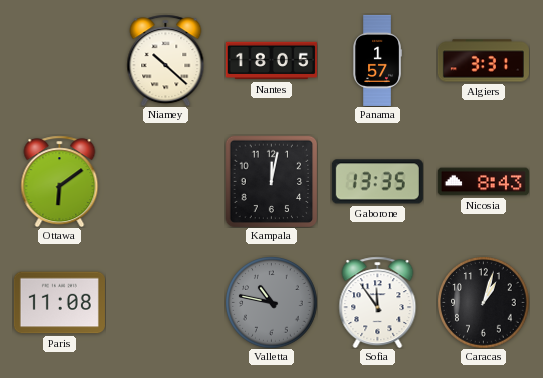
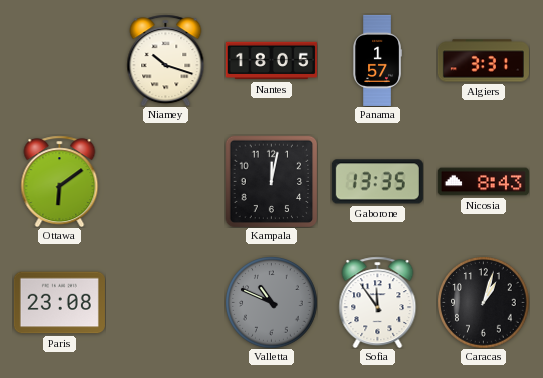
Niamey: 10:22 -> 10:18 (166, 60)
Paris: 11:08 -> 23:08 (59, 303)
Valletta: 10:47 -> 10:49 (271, 302)
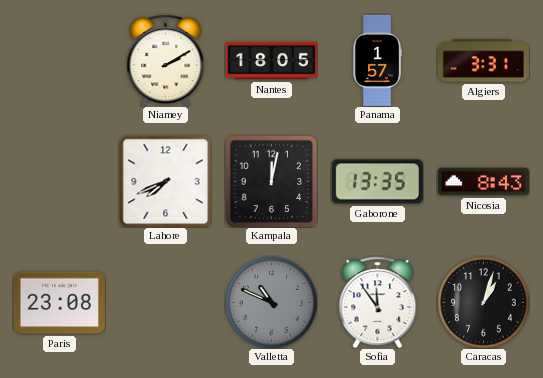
Niamey: 10:18 -> 2:10 (166, 60)
Ottawa: 6:09 -> none (60, 181)
Lahore: none -> 7:41 (165, 181)
